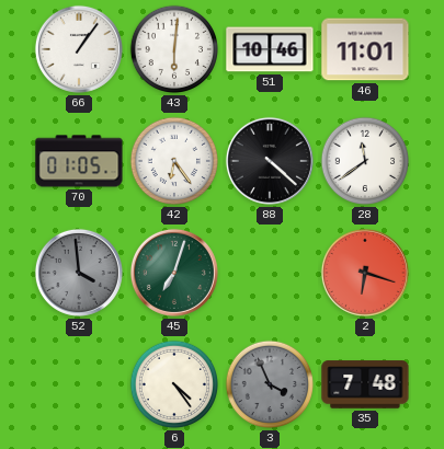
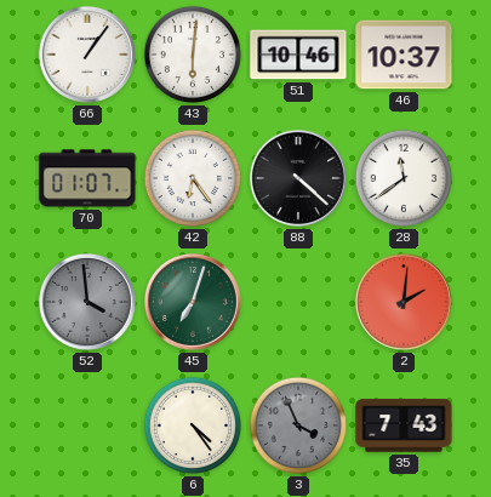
46: 11:01 -> 10:37 (404, 55)
70: 01:05 -> 01:07 (87, 178)
2: 6:18 -> 2:01 (404, 302)
35: 7:48 -> 7:43 (404, 425)
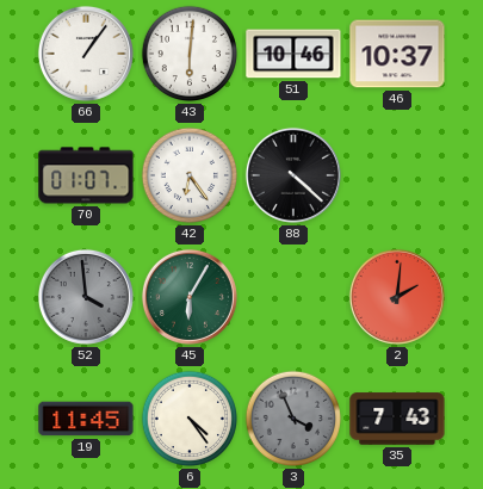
28: 11:39 -> none (404, 178)
45: 7:03 -> 6:05 (190, 297)
19: none -> 11:45 (86, 419)
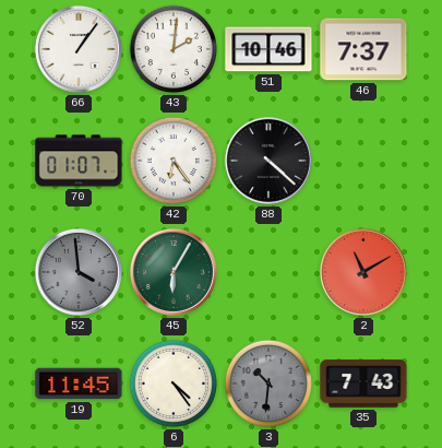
43: 6:01 -> 2:01 (174, 49)
46: 10:37 -> 7:37 (363, 49)
2: 2:01 -> 11:10 (363, 272)
3: 3:56 -> 10:31 (268, 384)
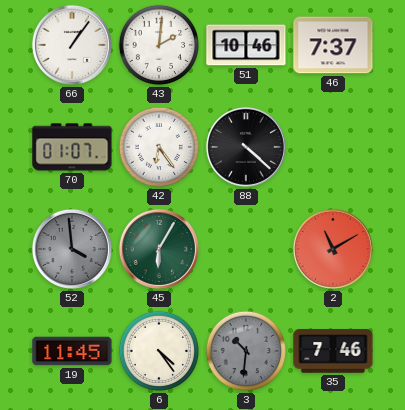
35: 7:43 -> 7:46 (333, 351)
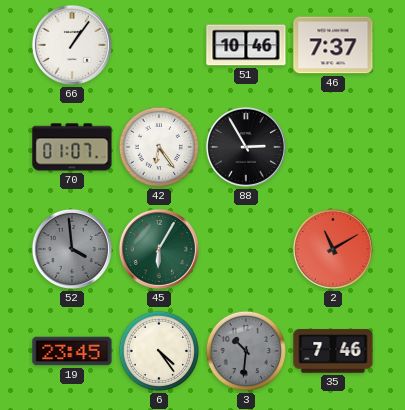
43: 2:01 -> none (159, 45)
88: 4:22 -> 2:55 (246, 147)
19: 11:45 -> 23:45 (72, 351)
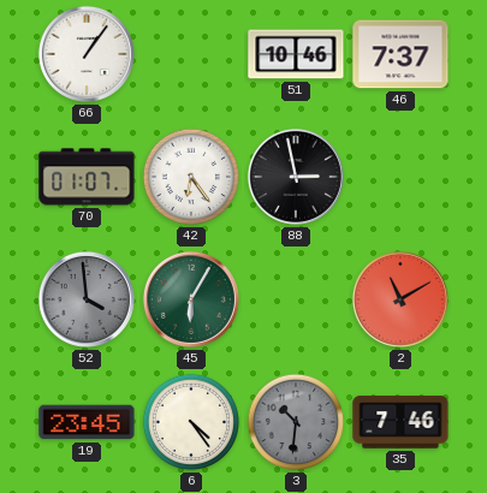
88: 2:55 -> 2:58 (296, 177)
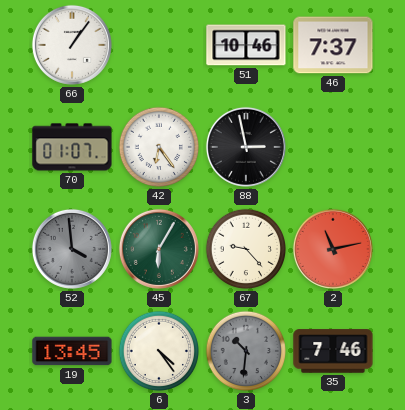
67: none -> 9:23 (246, 249)
2: 11:10 -> 11:13 (333, 249)
19: 23:45 -> 13:45 (72, 351)
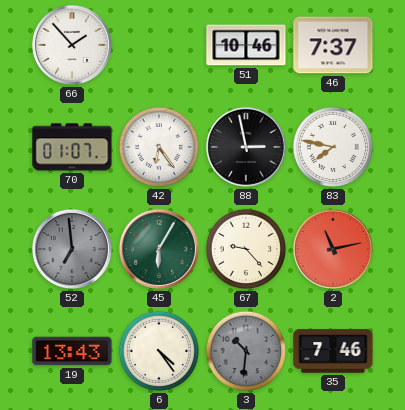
66: 1:06 -> 1:53 (72, 45)
83: none -> 7:47 (333, 147)
52: 3:59 -> 6:59 (72, 249)
19: 13:45 -> 13:43 (72, 351)
